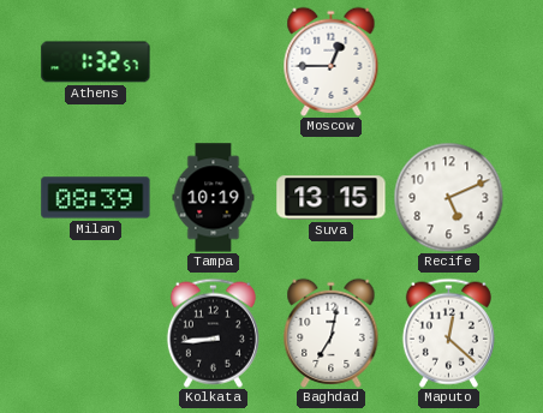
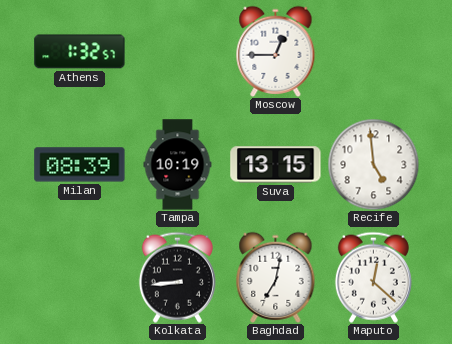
Recife: 5:11 -> 4:59 (373, 164)
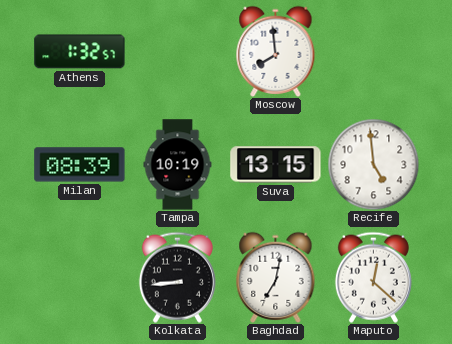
Moscow: 12:45 -> 7:59 (276, 51)
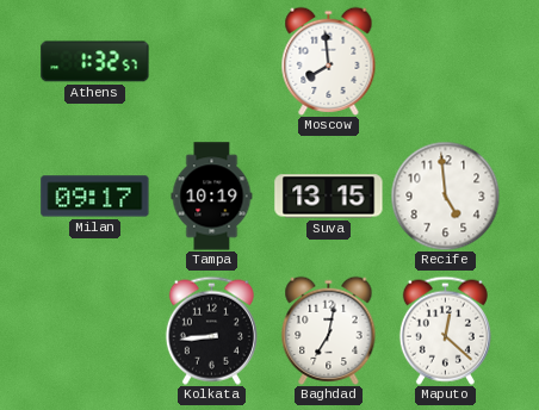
Milan: 08:39 -> 09:17 (95, 197)
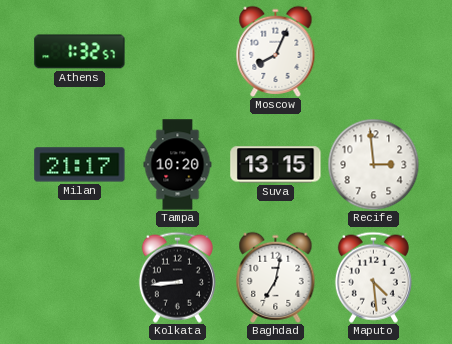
Moscow: 7:59 -> 8:04 (276, 51)
Milan: 09:17 -> 21:17 (80, 165)
Tampa: 10:19 -> 10:20 (178, 165)
Recife: 4:59 -> 2:59 (373, 164)
Maputo: 12:22 -> 4:29 (373, 277)
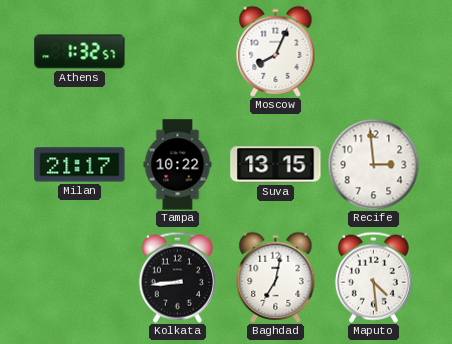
Tampa: 10:20 -> 10:22 (178, 165)
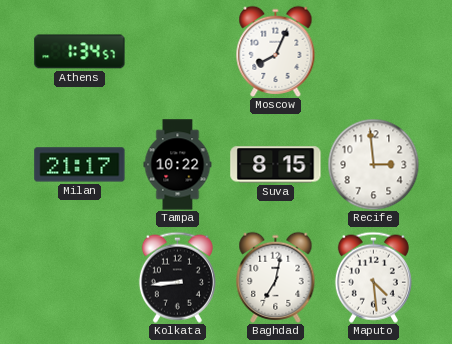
Athens: 1:32 -> 1:34 (80, 52)
Suva: 13:15 -> 8:15 (276, 165)
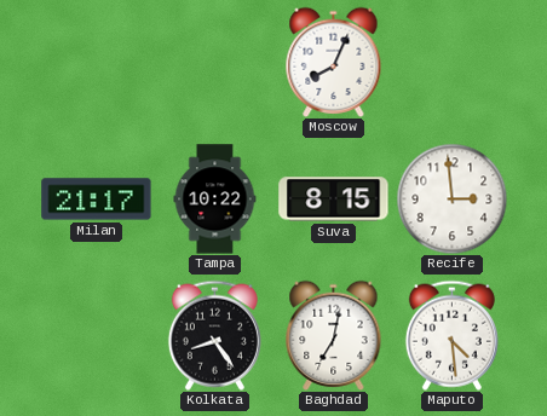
Athens: 1:34 -> none (80, 52)
Kolkata: 8:44 -> 8:24 (214, 335)
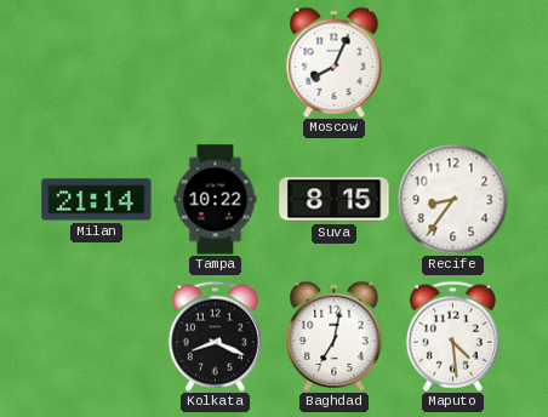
Milan: 21:17 -> 21:14 (97, 200)
Recife: 2:59 -> 8:36 (452, 199)
Kolkata: 8:24 -> 8:19 (215, 336)
